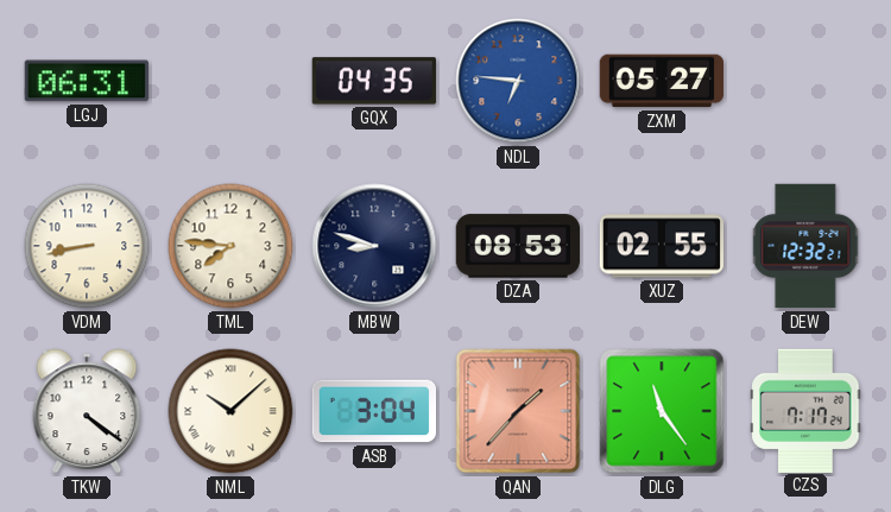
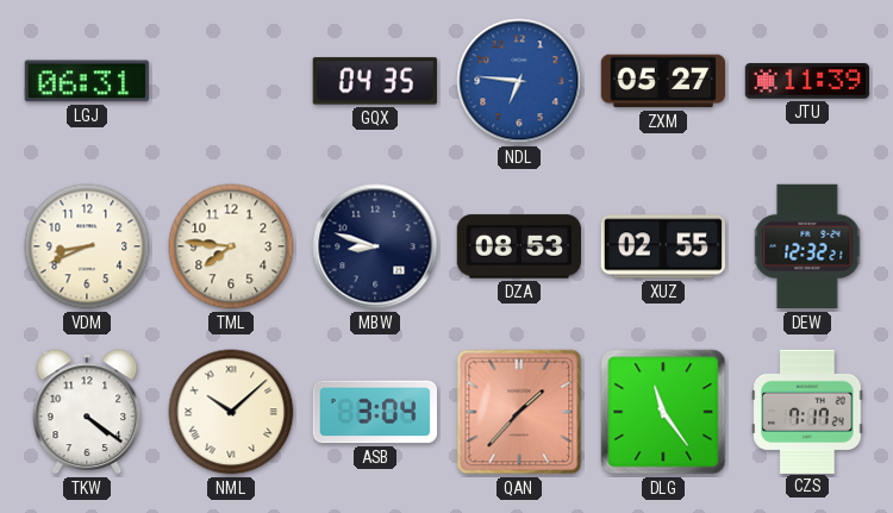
JTU: none -> 11:39 (807, 81)
VDM: 8:43 -> 8:41 (87, 246)
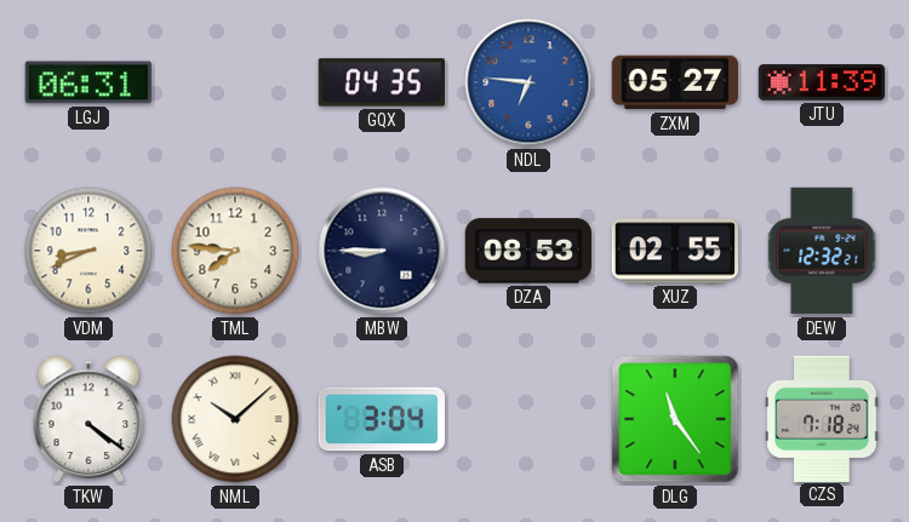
MBW: 8:48 -> 8:45 (382, 251)
QAN: 1:37 -> none (519, 412)
CZS: 7:17 -> 7:18 (822, 418)
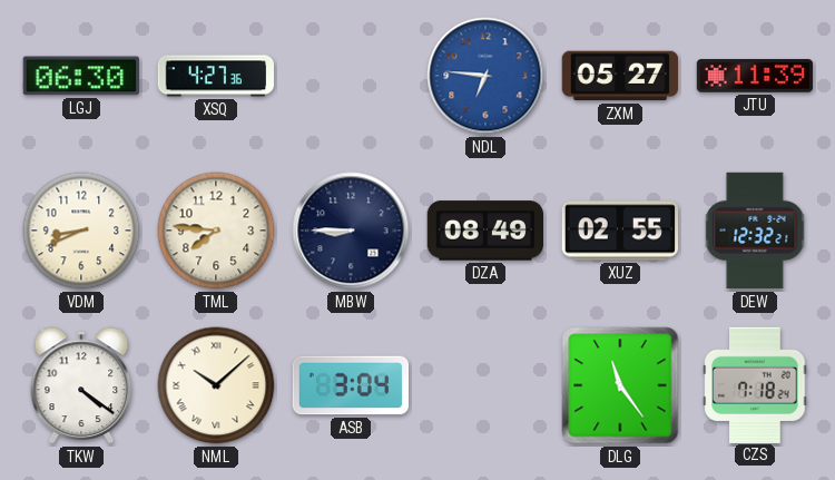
LGJ: 06:31 -> 06:30 (81, 76)
XSQ: none -> 4:27 (215, 76)
GQX: 04:35 -> none (382, 82)
DZA: 08:53 -> 08:49 (484, 231)
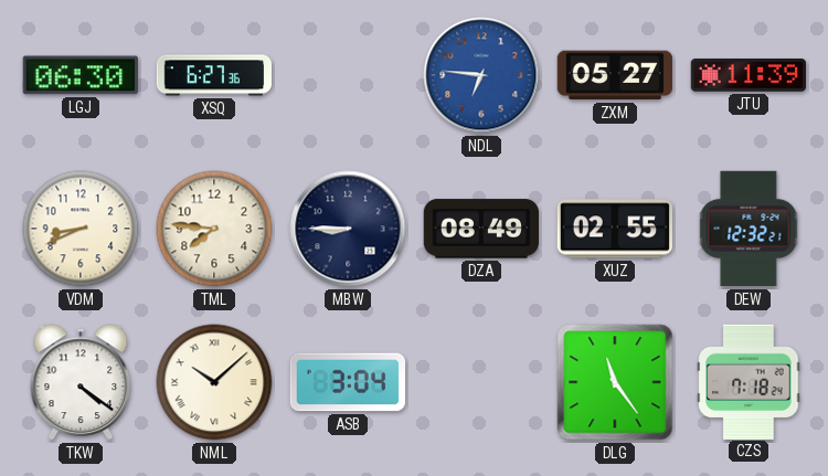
XSQ: 4:27 -> 6:27 (213, 75)
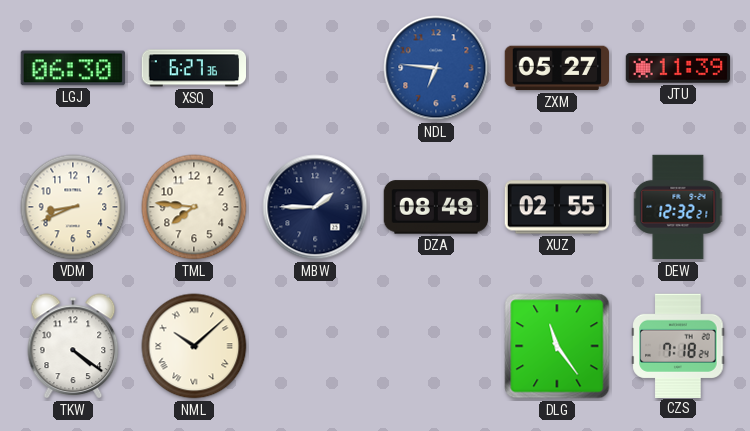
MBW: 8:45 -> 1:45 (315, 207)
ASB: 3:04 -> none (348, 382)
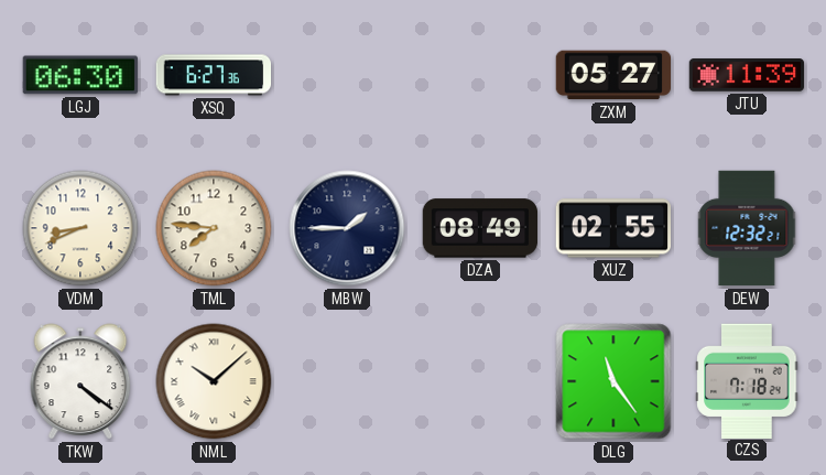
NDL: 6:46 -> none (436, 68)
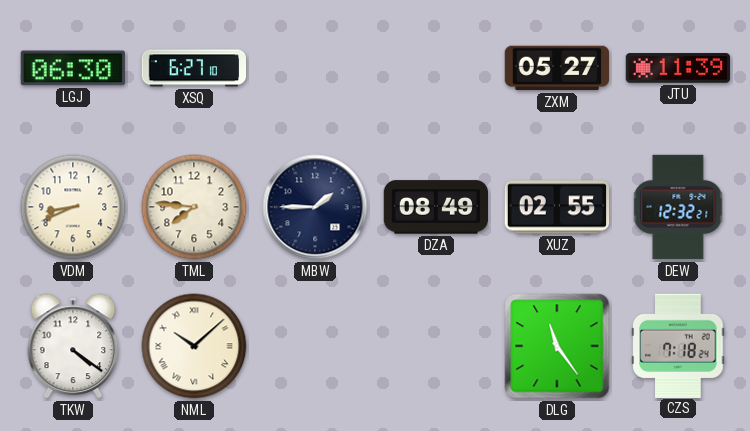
XSQ: 6:27:36 -> 6:27:10 (193, 68)
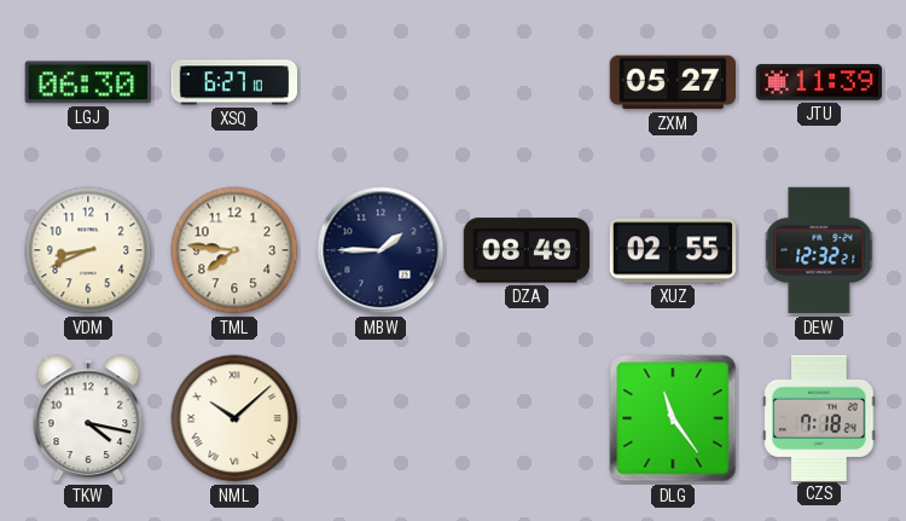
TKW: 4:21 -> 4:17 (88, 418)
